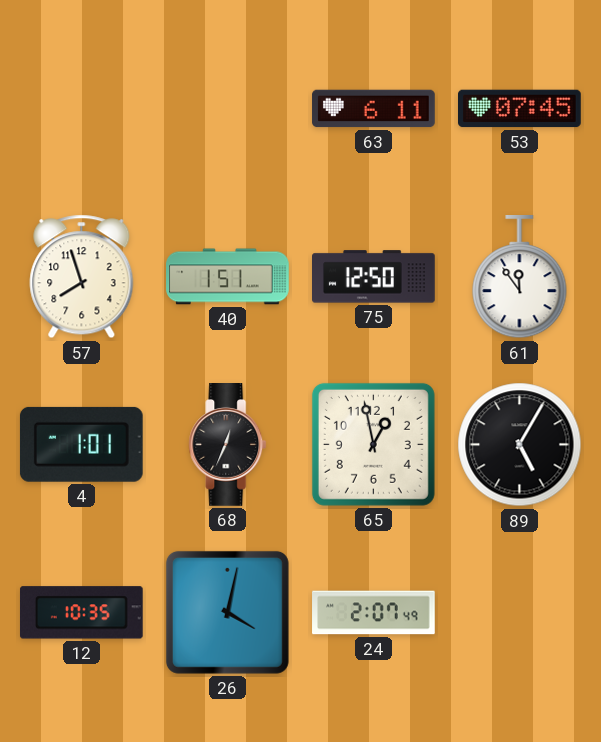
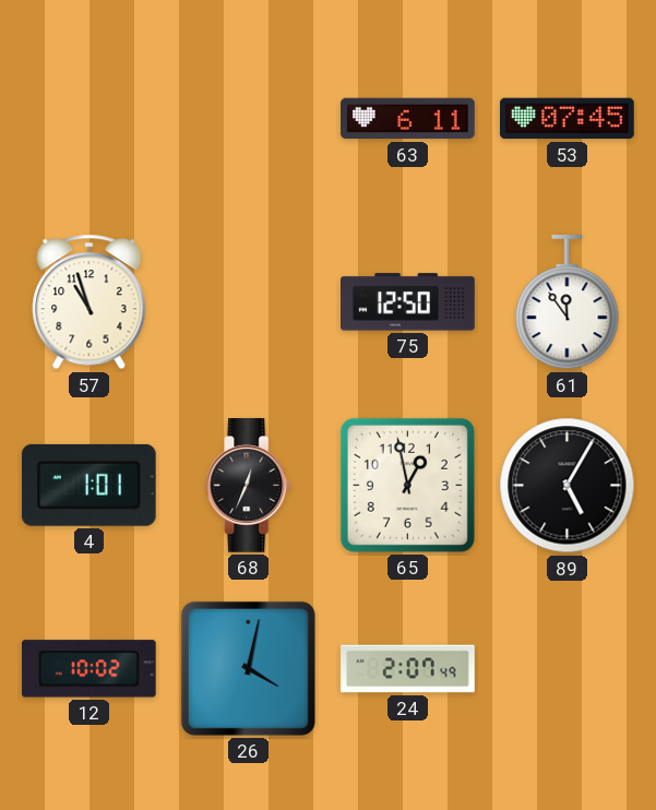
57: 7:57 -> 10:57 (90, 302)
40: 1:51 -> none (228, 277)
12: 10:35 -> 10:02 (88, 669)
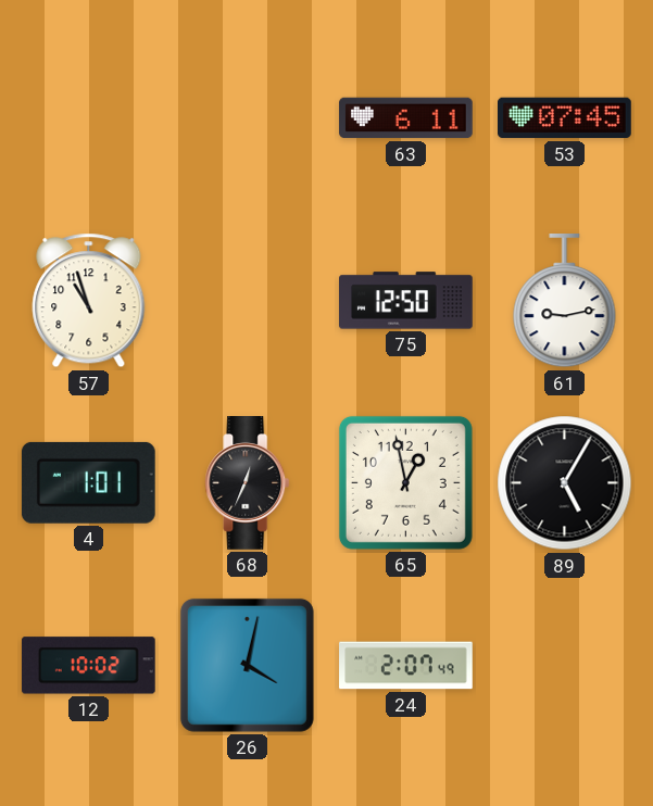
61: 11:54 -> 9:13 (565, 302)
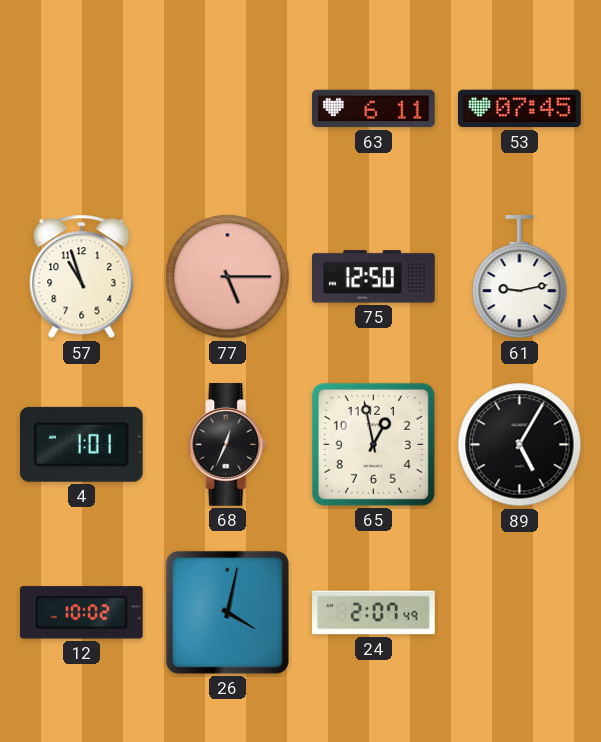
77: none -> 5:15 (228, 277)
